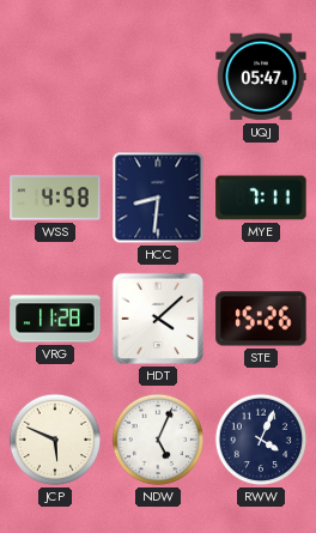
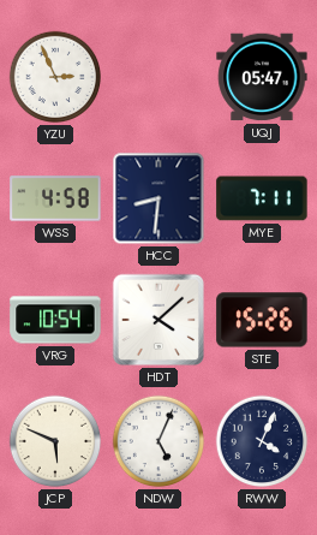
YZU: none -> 2:56 (55, 77)
VRG: 11:28 -> 10:54 (55, 320)
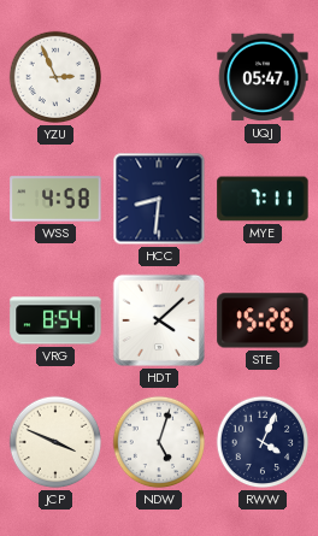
VRG: 10:54 -> 8:54 (55, 320)
JCP: 5:49 -> 3:49 (55, 442)
NDW: 5:04 -> 5:03 (159, 442)
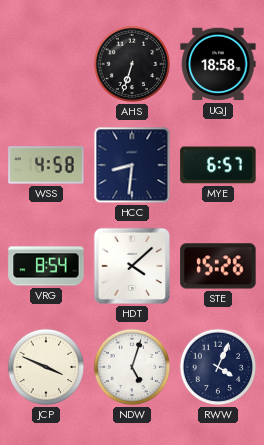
YZU: 2:56 -> none (55, 77)
AHS: none -> 6:33 (132, 64)
UQJ: 05:47 -> 18:58 (218, 64)
MYE: 7:11 -> 6:57 (218, 165)
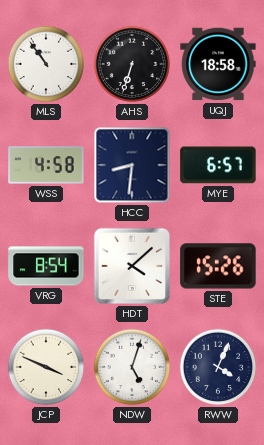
MLS: none -> 10:54 (46, 64)
